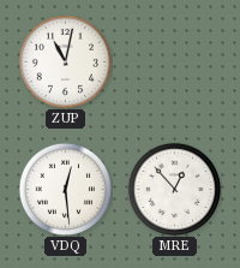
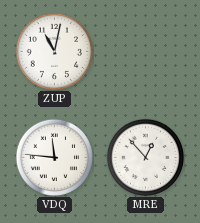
VDQ: 12:29 -> 11:46 (54, 157)
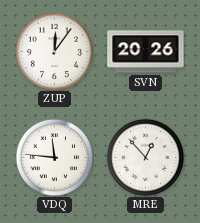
ZUP: 11:02 -> 12:06 (54, 51)
SVN: none -> 20:26 (146, 52)
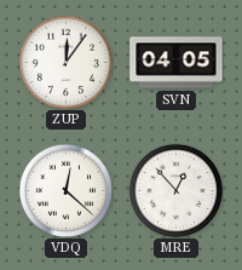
SVN: 20:26 -> 04:05 (177, 63)
VDQ: 11:46 -> 12:22 (65, 190)
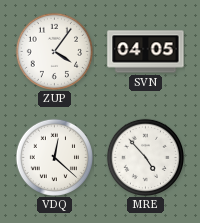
ZUP: 12:06 -> 4:06 (54, 51)
MRE: 12:53 -> 4:53 (145, 157)
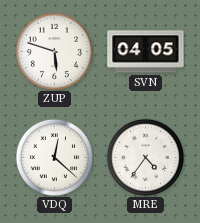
ZUP: 4:06 -> 5:48 (54, 51)
MRE: 4:53 -> 4:36 (145, 157)
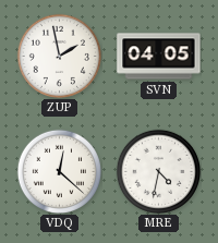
ZUP: 5:48 -> 1:58 (59, 56)
MRE: 4:36 -> 4:32 (158, 171)
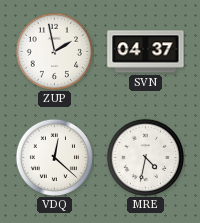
SVN: 04:05 -> 04:37 (146, 52)
